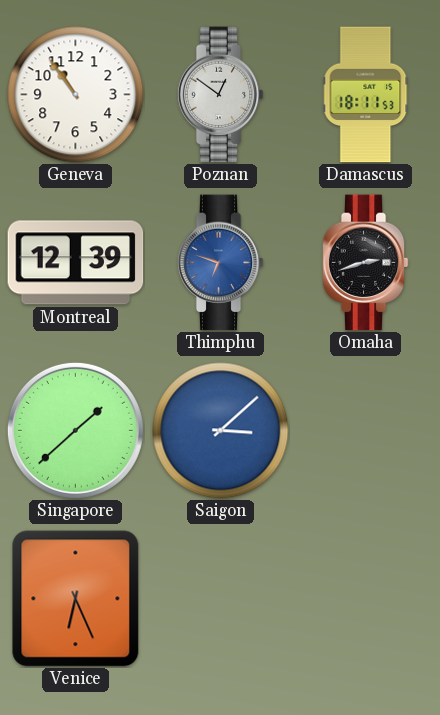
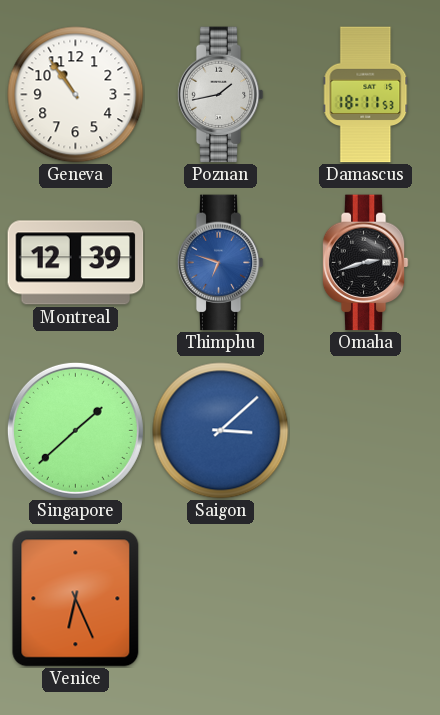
Poznan: 12:51 -> 1:43 (220, 95)
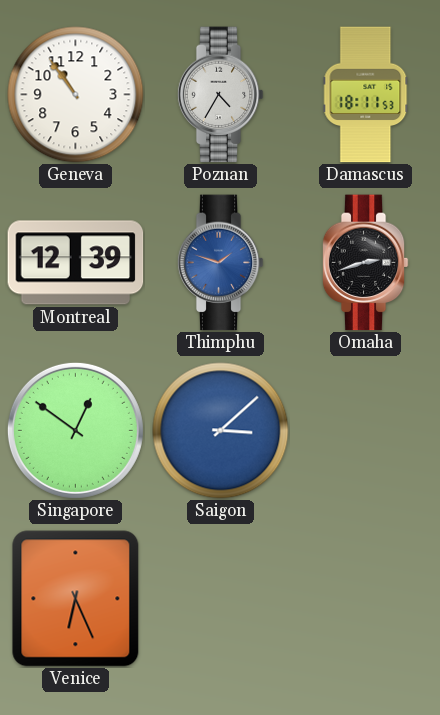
Poznan: 1:43 -> 4:35 (220, 95)
Thimphu: 6:48 -> 1:48 (220, 263)
Singapore: 1:38 -> 12:51 (75, 430)
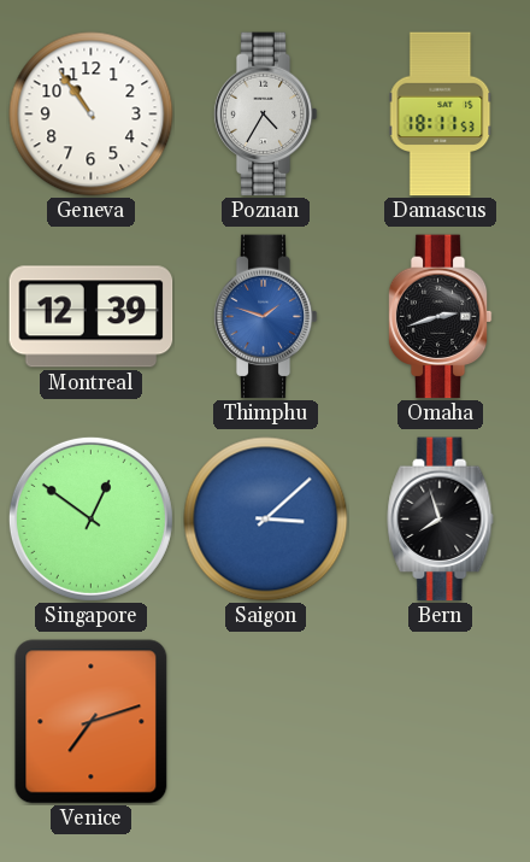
Bern: none -> 7:57 (441, 520)
Venice: 6:26 -> 7:12 (92, 722)
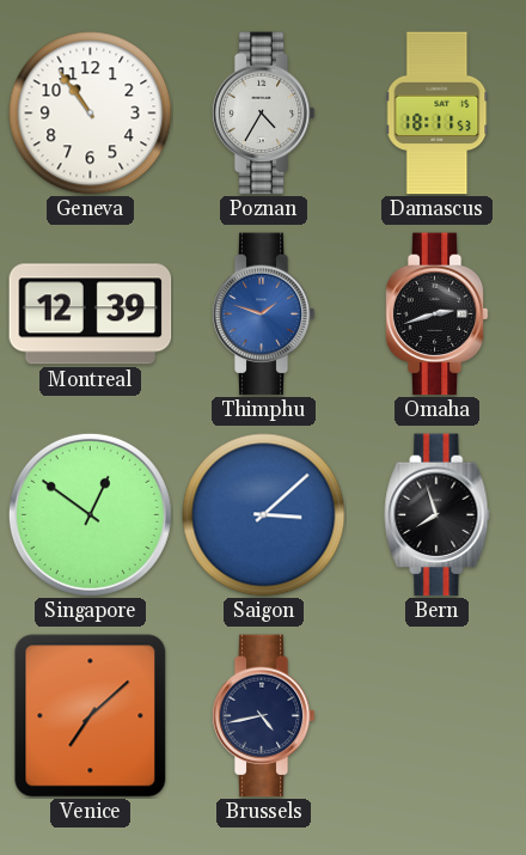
Venice: 7:12 -> 7:08 (91, 716)
Brussels: none -> 4:43 (263, 716)
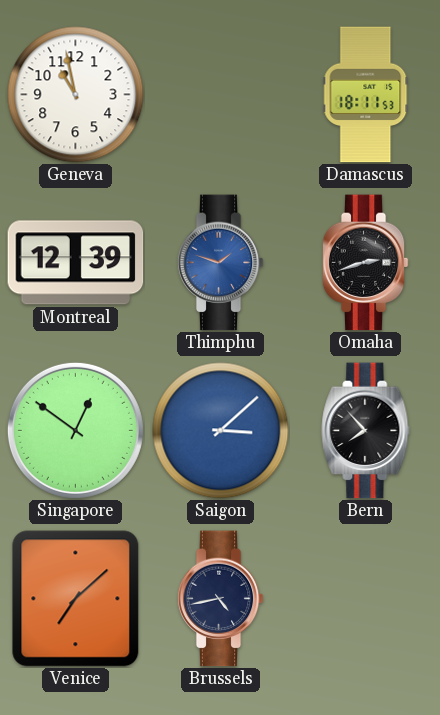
Geneva: 10:54 -> 10:58 (76, 95)
Poznan: 4:35 -> none (263, 114)
Bern: 7:57 -> 7:53 (366, 431)
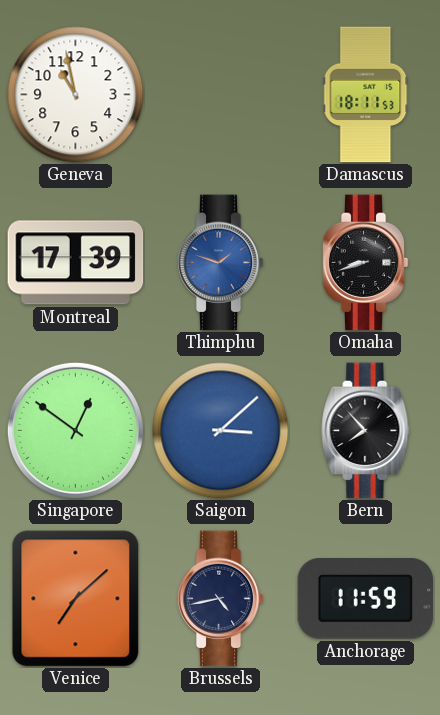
Montreal: 12:39 -> 17:39 (76, 263)
Omaha: 2:42 -> 8:42 (365, 263)
Anchorage: none -> 11:59 (366, 599)
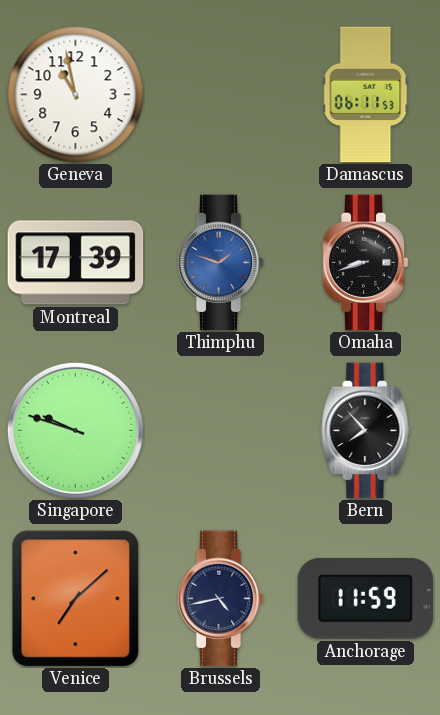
Damascus: 18:11 -> 06:11 (366, 95)
Singapore: 12:51 -> 9:48 (75, 430)
Saigon: 3:08 -> none (221, 431)
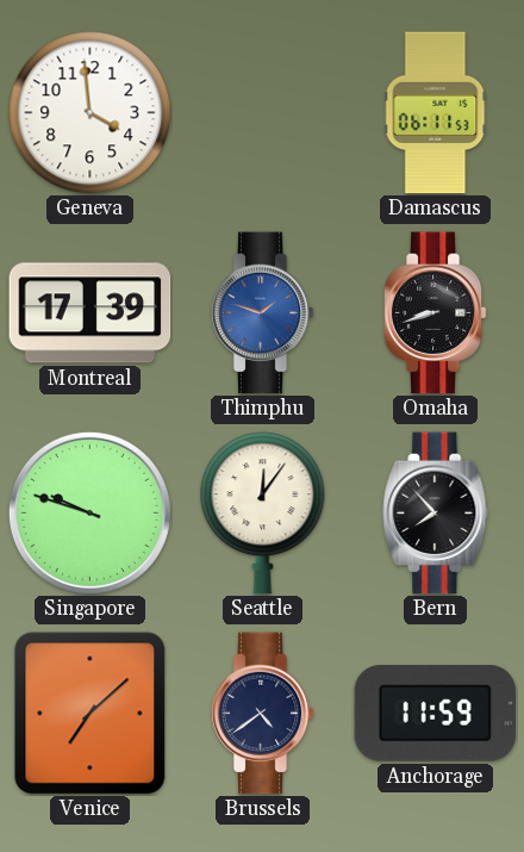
Geneva: 10:58 -> 3:59 (91, 113)
Seattle: none -> 12:06 (263, 514)
Brussels: 4:43 -> 4:39 (262, 714)
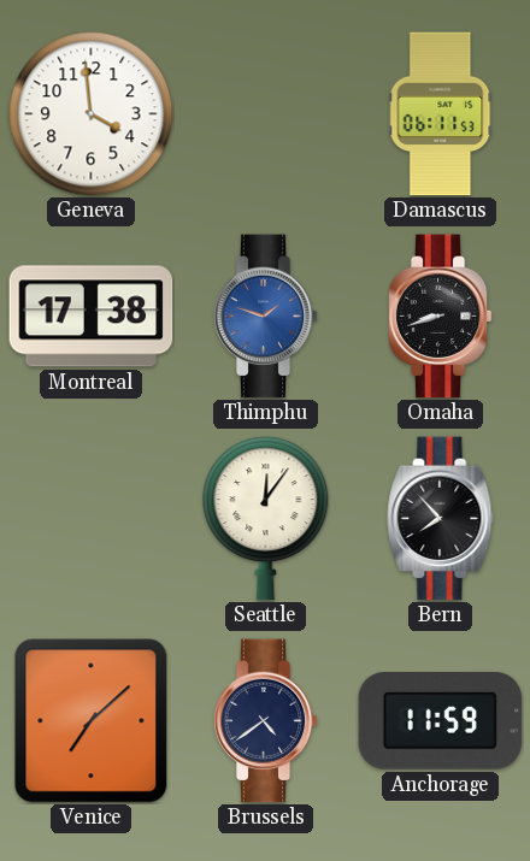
Montreal: 17:39 -> 17:38 (92, 317)
Singapore: 9:48 -> none (89, 512)
